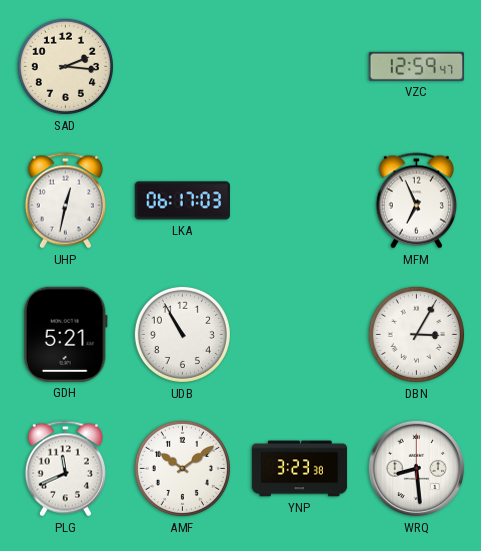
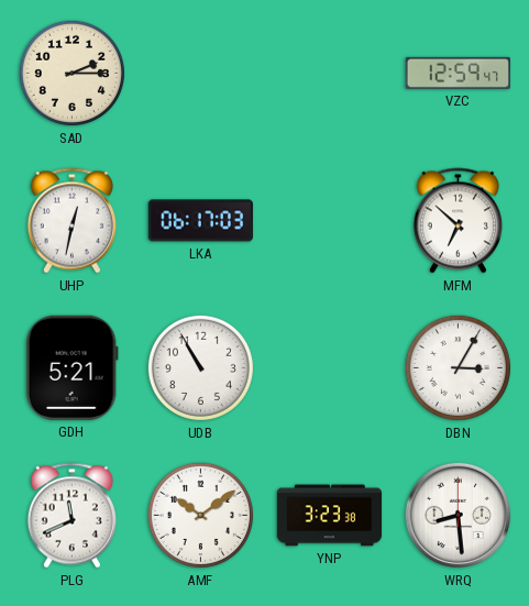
SAD: 2:16 -> 2:15 (71, 73)
MFM: 6:56 -> 6:52 (458, 221)
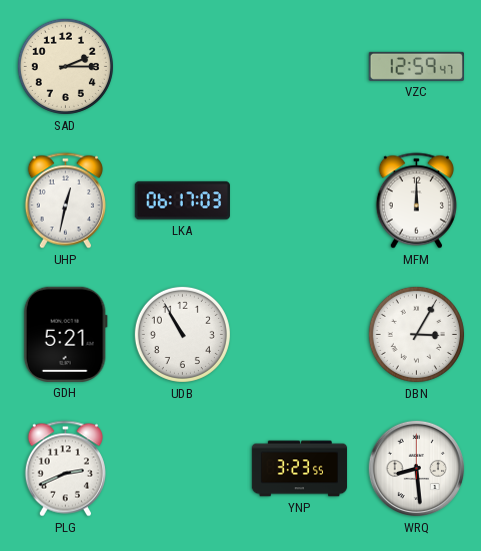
MFM: 6:52 -> 12:00 (416, 201)
PLG: 11:41 -> 2:41 (65, 469)
AMF: 10:09 -> none (200, 515)
YNP: 3:23:38 -> 3:23:55 (300, 469)
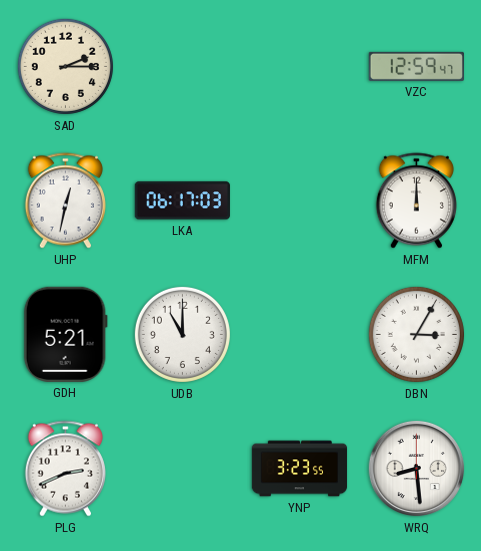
UDB: 10:55 -> 11:00 (182, 334)
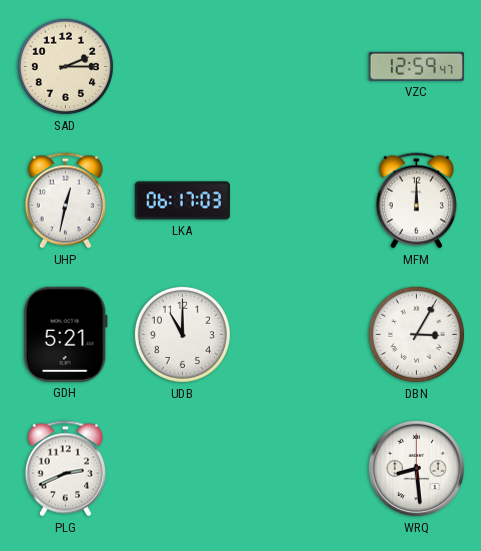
YNP: 3:23 -> none (300, 469)
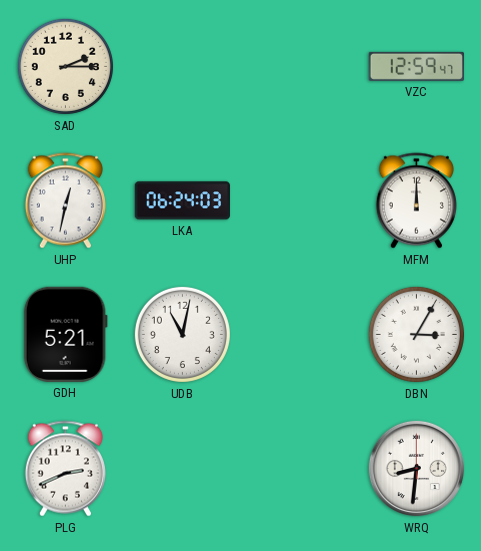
LKA: 06:17 -> 06:24 (182, 201)
UDB: 11:00 -> 11:02 (182, 334)
WRQ: 8:29 -> 8:31 (417, 469)
